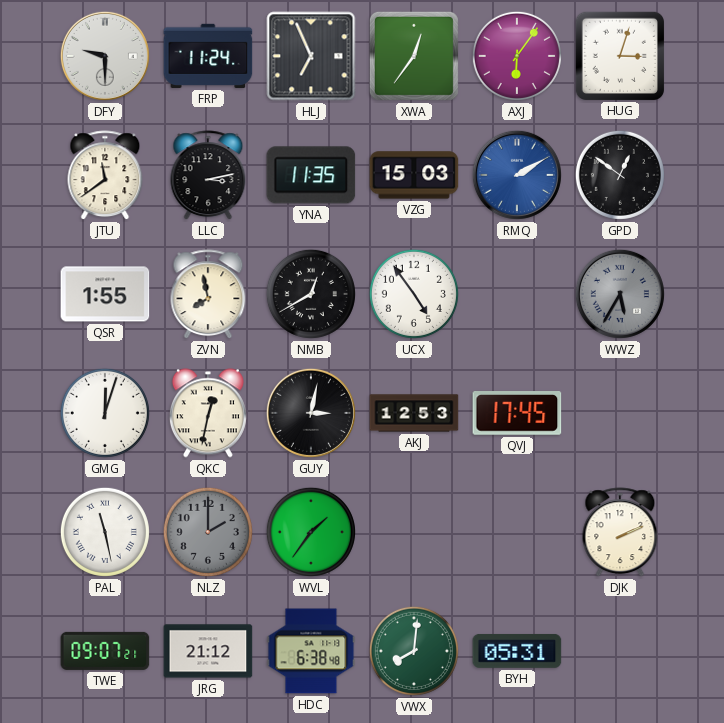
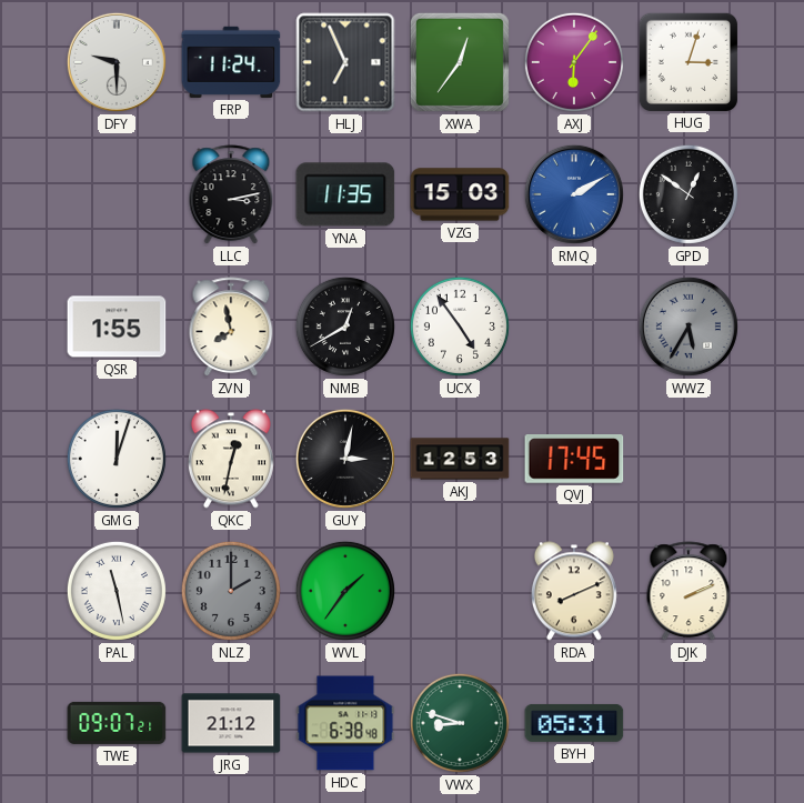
JTU: 11:39 -> none (105, 176)
RDA: none -> 8:11 (574, 591)
VWX: 8:01 -> 8:48 (460, 723)
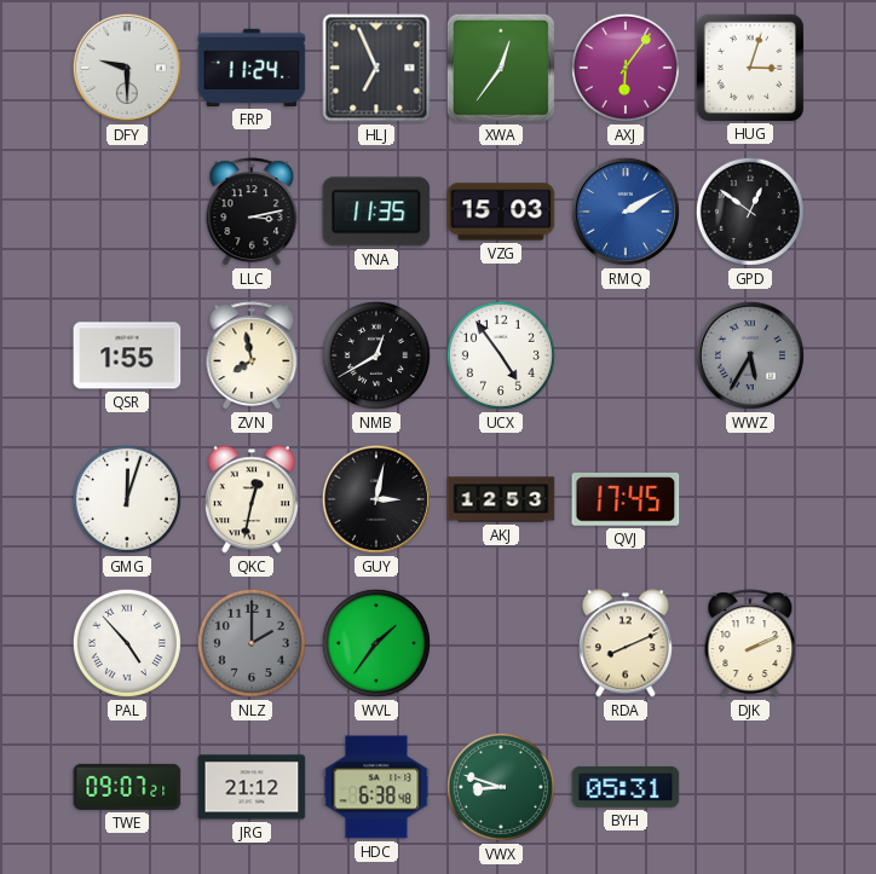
PAL: 11:28 -> 4:53 (127, 643)
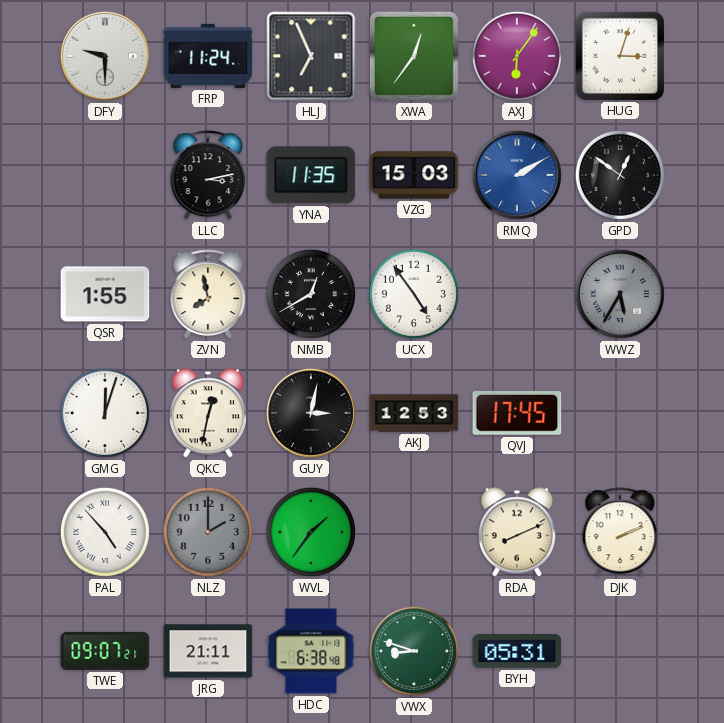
JRG: 21:12 -> 21:11 (208, 651)
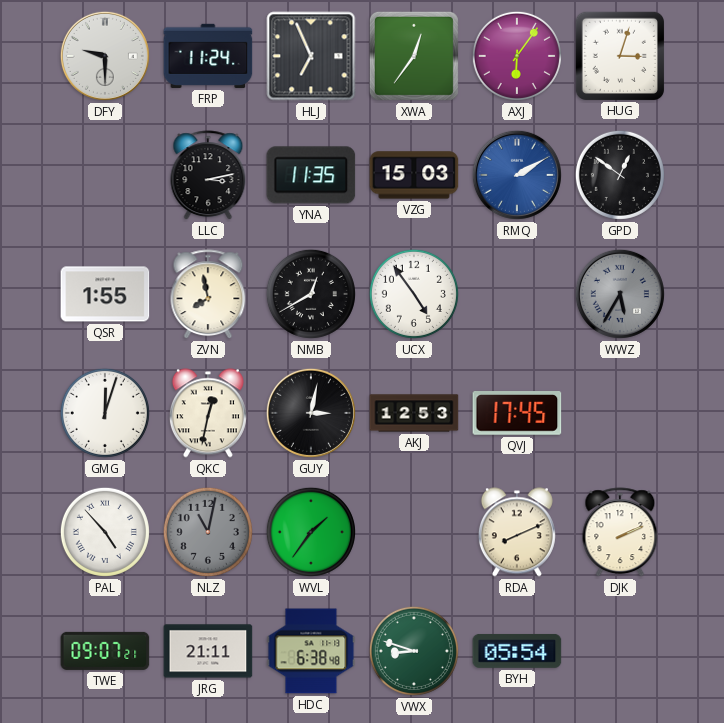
NLZ: 2:00 -> 11:02 (208, 532)
BYH: 05:31 -> 05:54 (517, 651)
